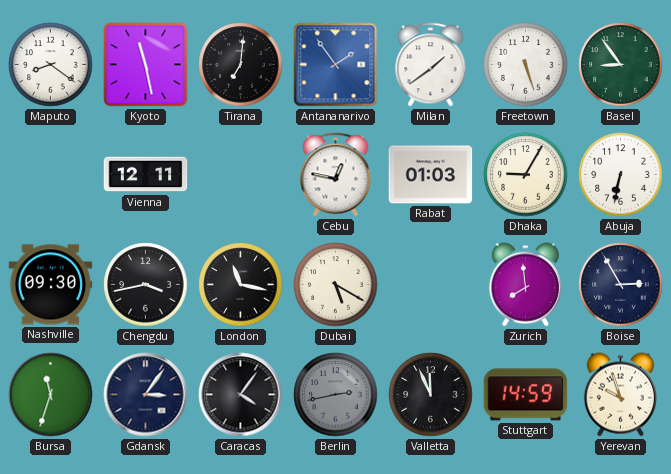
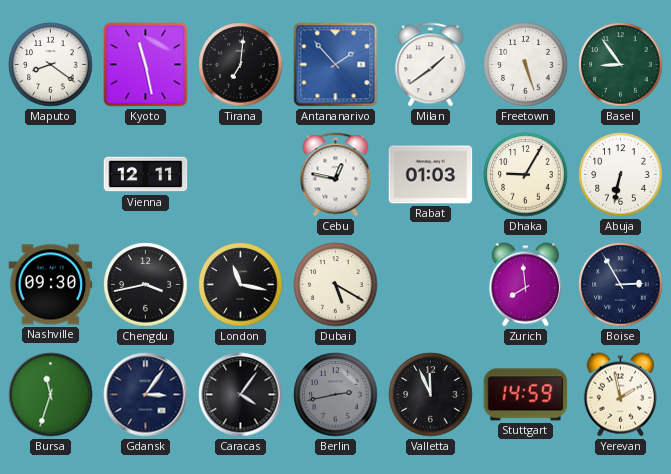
Antananarivo: 1:54 -> 1:53 (336, 65)
Yerevan: 9:57 -> 1:58 (620, 395)
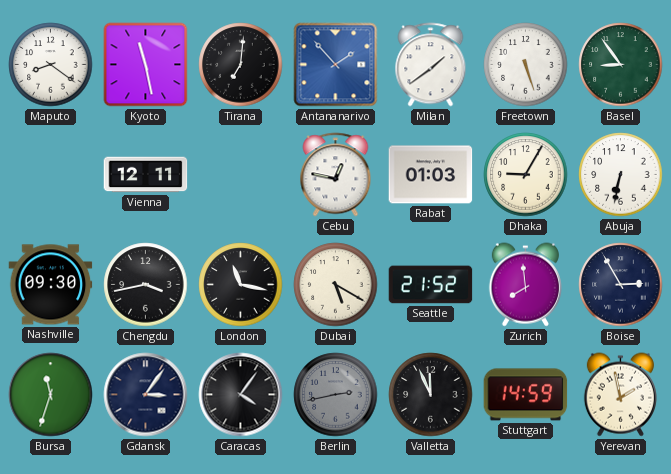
Seattle: none -> 21:52 (431, 285)
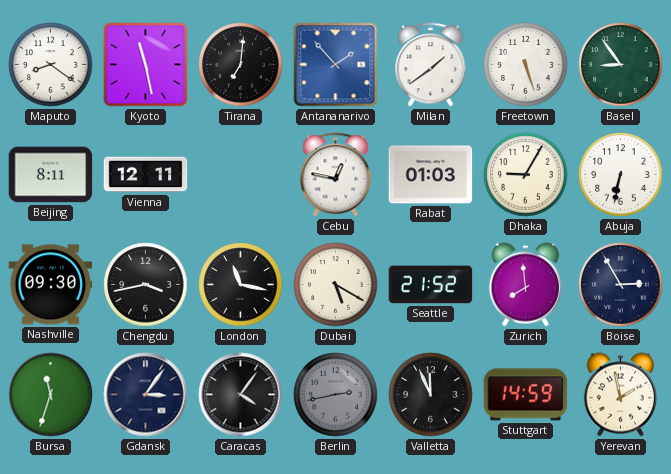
Beijing: none -> 8:11 (51, 175)
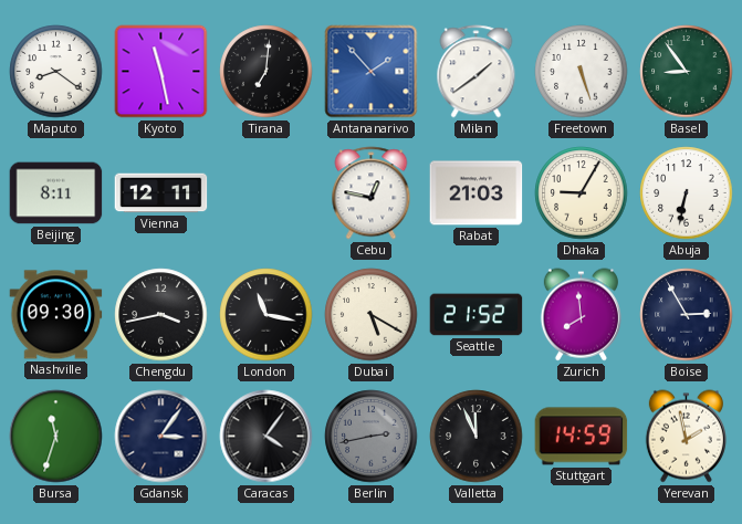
Rabat: 01:03 -> 21:03 (477, 193)
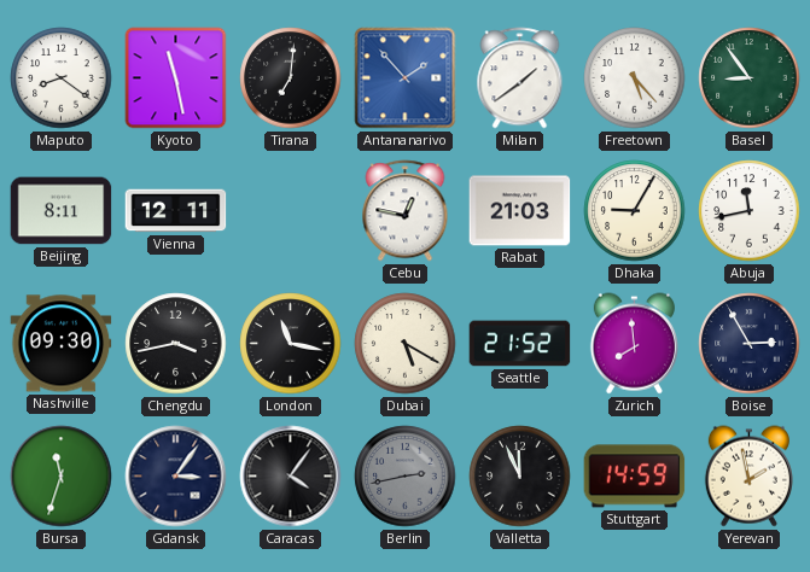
Freetown: 5:27 -> 5:23 (635, 78)
Abuja: 6:32 -> 11:43 (750, 211)
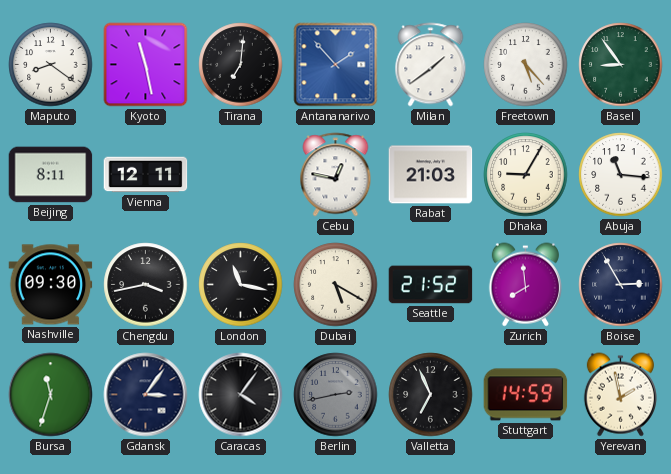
Abuja: 11:43 -> 11:16 (621, 175)
Valletta: 11:56 -> 6:56 (431, 395)
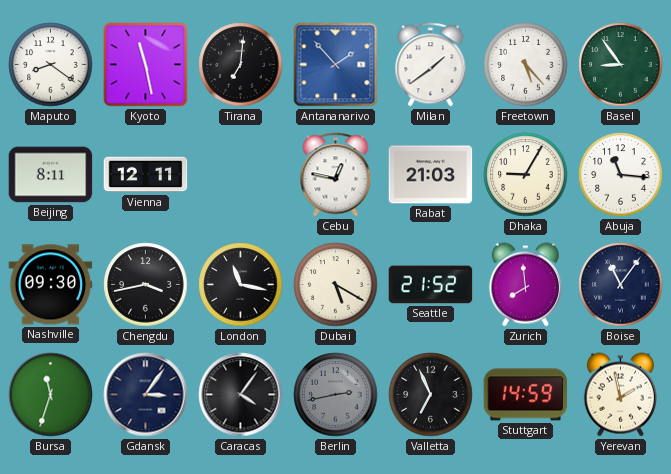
Boise: 2:55 -> 11:06 (621, 285)
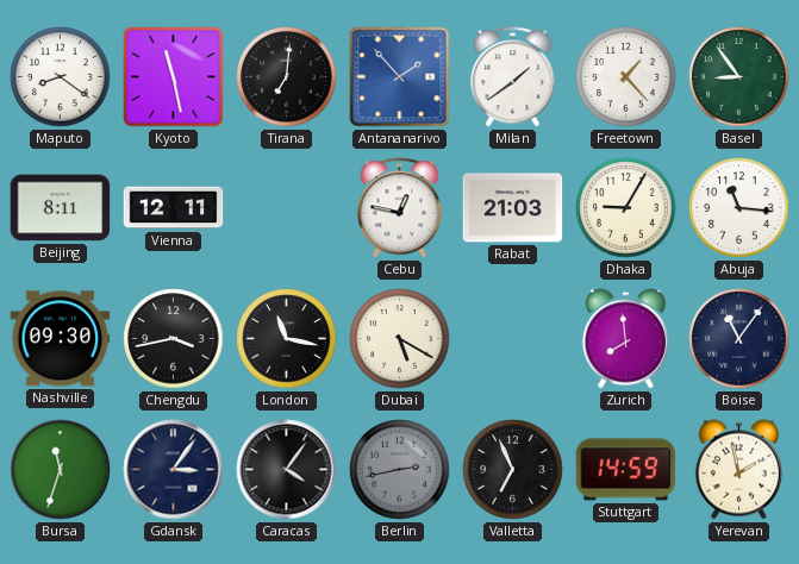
Freetown: 5:23 -> 1:23 (626, 77)
Seattle: 21:52 -> none (431, 285)
